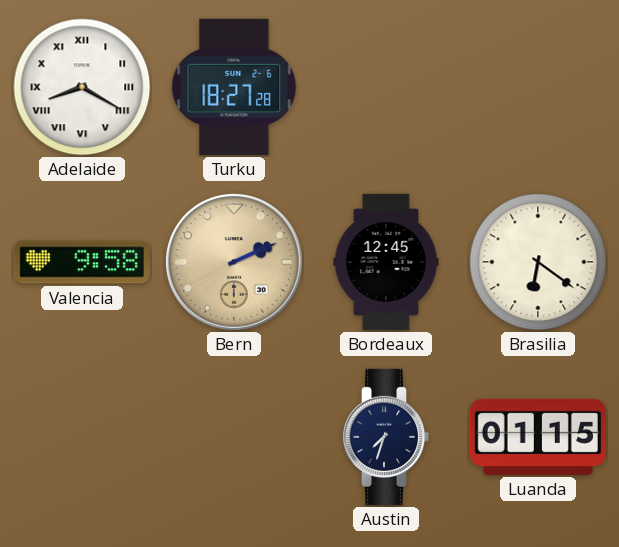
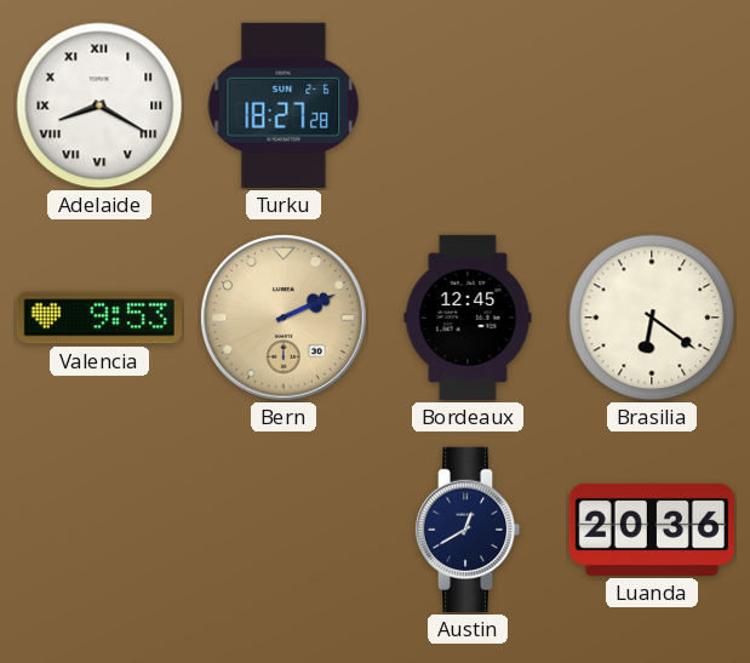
Valencia: 9:58 -> 9:53 (99, 318)
Austin: 7:33 -> 12:40 (468, 530)
Luanda: 01:15 -> 20:36 (652, 530)
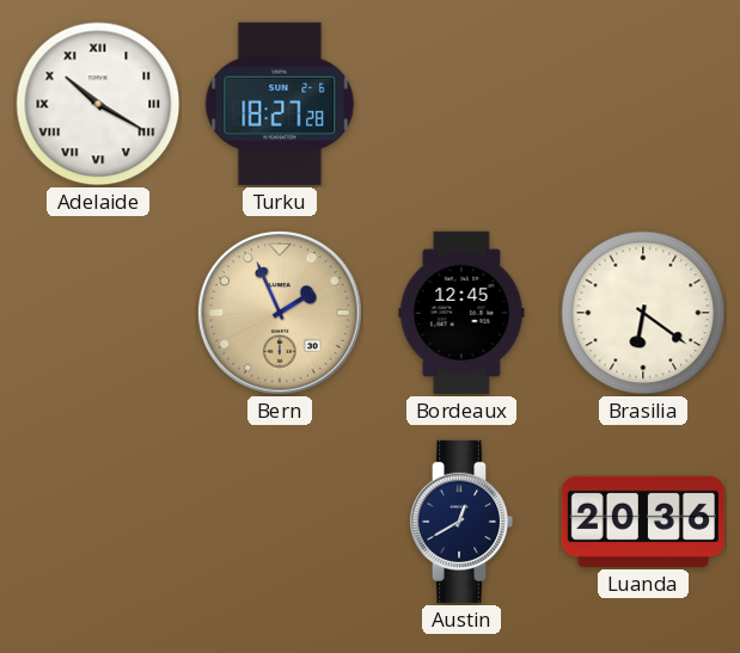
Adelaide: 8:20 -> 10:20 (98, 104)
Valencia: 9:53 -> none (99, 318)
Bern: 2:11 -> 1:56 (281, 314)
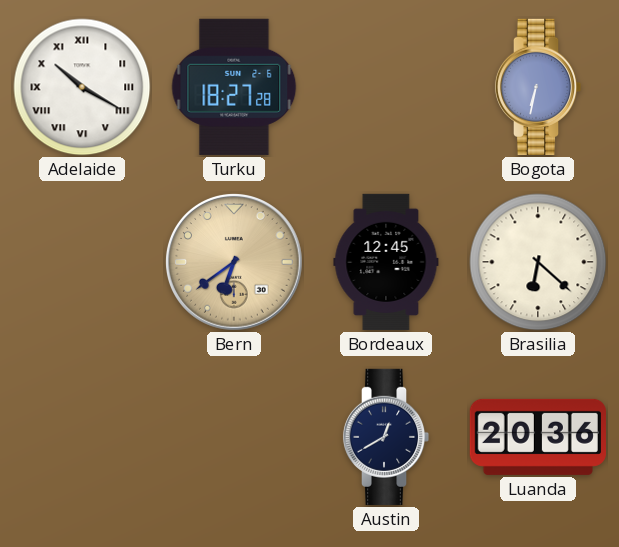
Bogota: none -> 6:32 (538, 87)
Bern: 1:56 -> 6:39 (235, 263)
Brasilia: 6:21 -> 6:22 (538, 262)
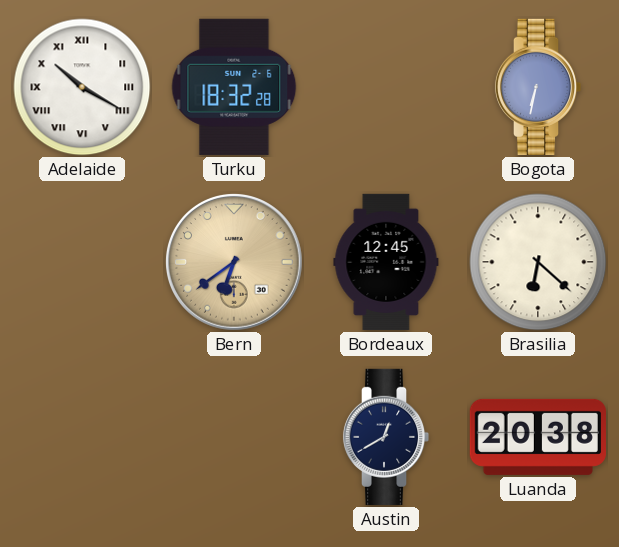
Turku: 18:27 -> 18:32 (234, 87)
Luanda: 20:36 -> 20:38 (538, 437)
